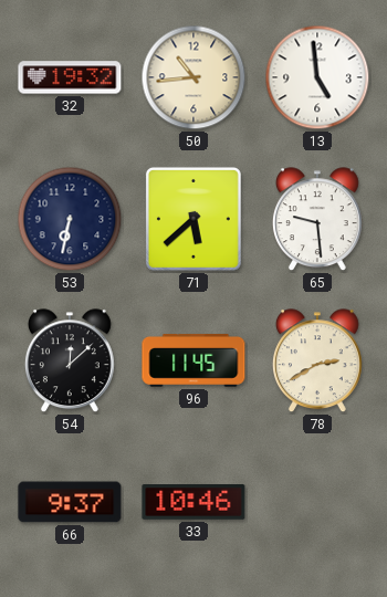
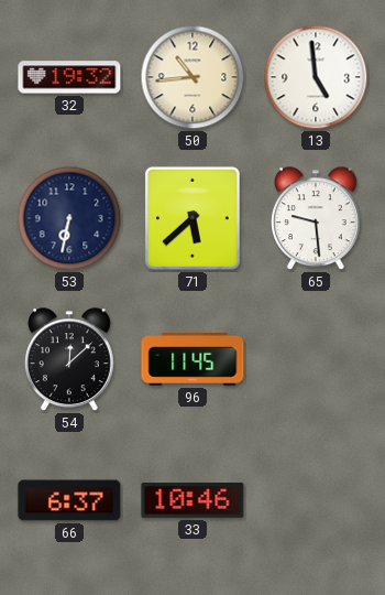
78: 2:40 -> none (317, 362)
66: 9:37 -> 6:37 (69, 500)
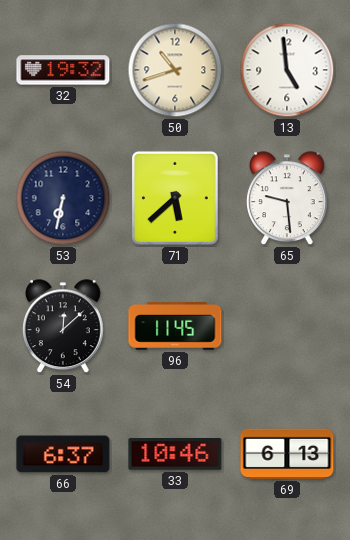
50: 10:44 -> 10:42 (175, 70)
69: none -> 6:13 (287, 454)
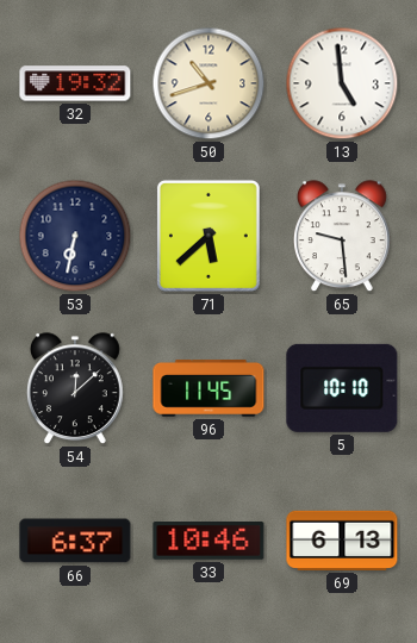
5: none -> 10:10 (342, 388)
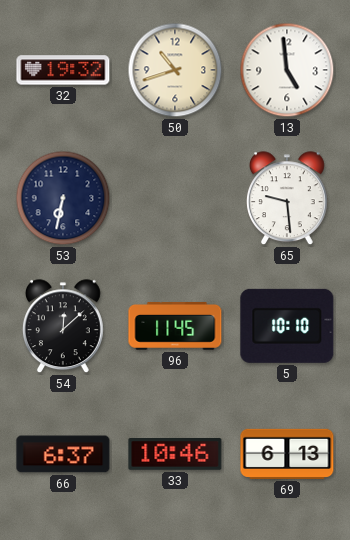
71: 5:38 -> none (208, 236)
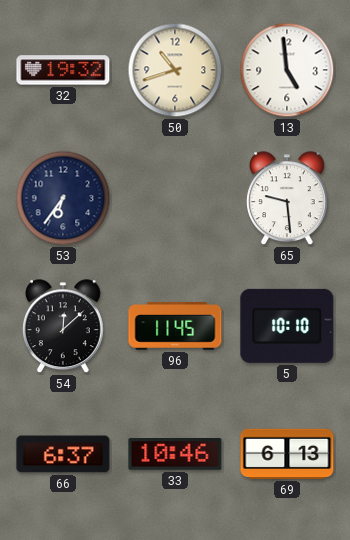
53: 6:32 -> 6:36 (63, 198)
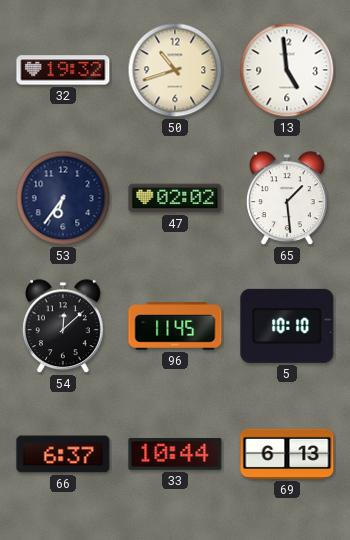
47: none -> 02:02 (175, 198)
65: 9:29 -> 1:29 (287, 199)
33: 10:46 -> 10:44 (175, 454)
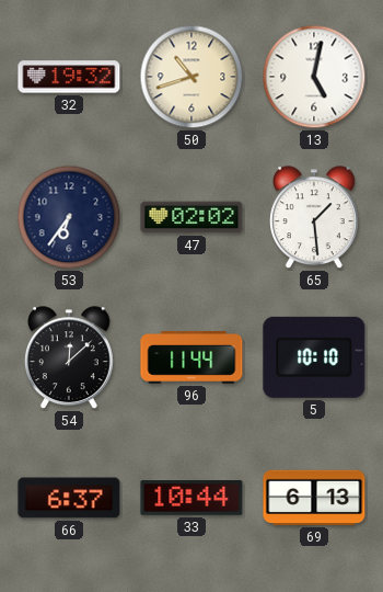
13: 4:59 -> 5:02 (314, 77)
96: 11:45 -> 11:44 (191, 357)
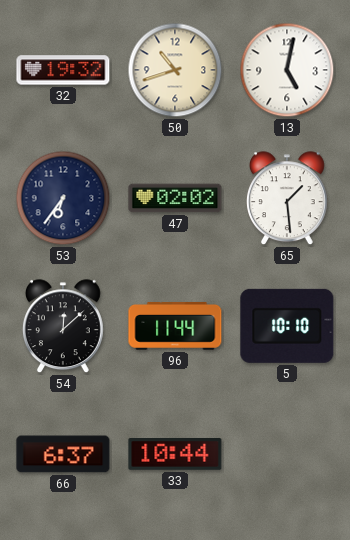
69: 6:13 -> none (314, 498)
